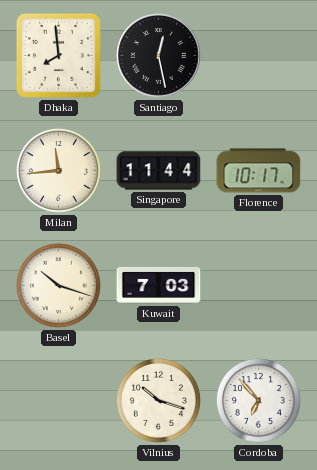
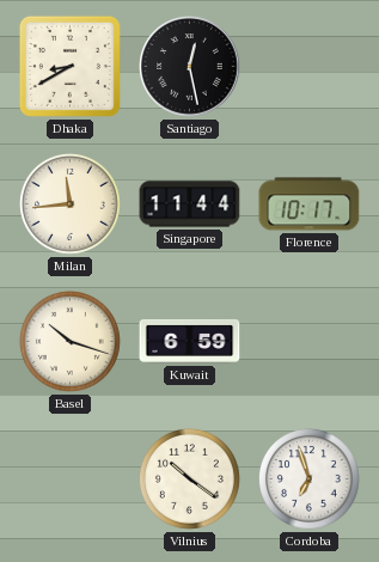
Dhaka: 7:59 -> 8:40 (69, 66)
Kuwait: 7:03 -> 6:59 (190, 341)
Vilnius: 10:18 -> 10:21 (189, 478)
Cordoba: 6:53 -> 6:57 (308, 478)
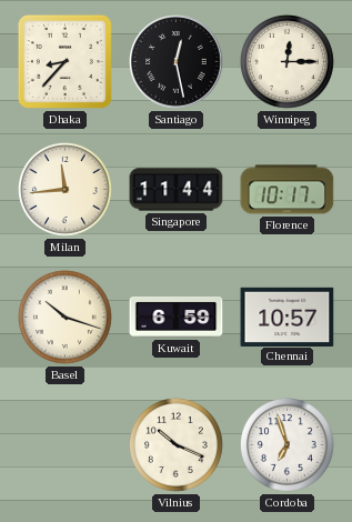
Dhaka: 8:40 -> 8:37 (64, 61)
Winnipeg: none -> 12:15 (286, 61)
Chennai: none -> 10:57 (288, 317)
Vilnius: 10:21 -> 10:19 (175, 444)
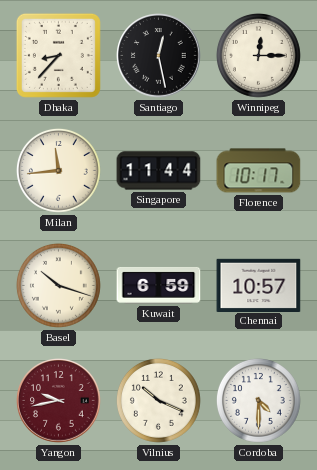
Yangon: none -> 9:43 (59, 401)
Cordoba: 6:57 -> 4:30 (258, 400)
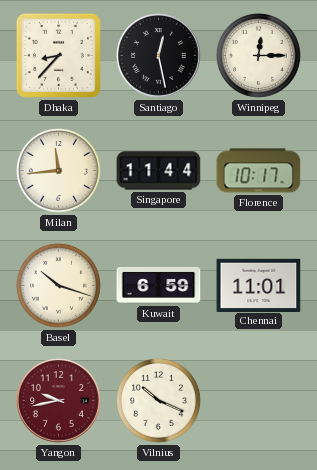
Chennai: 10:57 -> 11:01 (259, 285)
Cordoba: 4:30 -> none (258, 400)
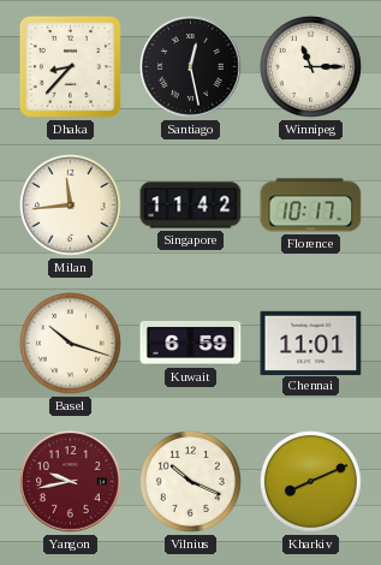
Winnipeg: 12:15 -> 11:15 (310, 66)
Singapore: 11:44 -> 11:42 (191, 206)
Kharkiv: none -> 8:11 (310, 481)
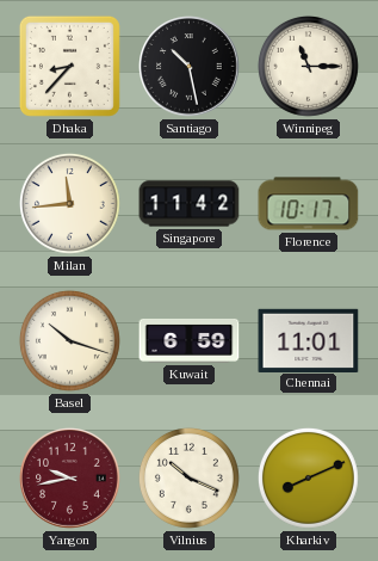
Santiago: 12:28 -> 10:28 (190, 67)
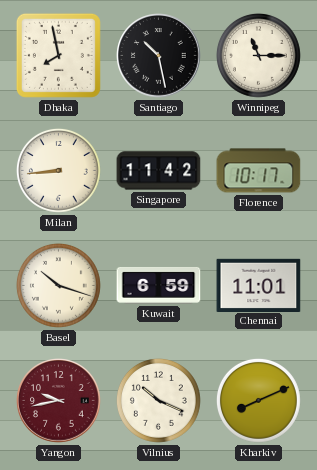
Dhaka: 8:37 -> 7:58 (58, 55)
Milan: 11:44 -> 8:44 (58, 170)
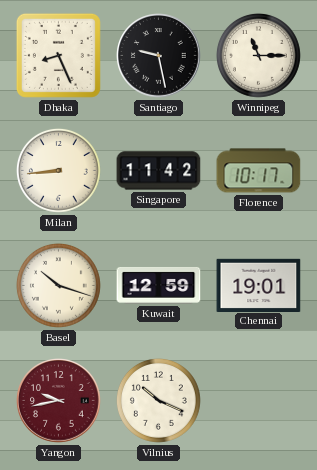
Dhaka: 7:58 -> 8:26 (58, 55)
Santiago: 10:28 -> 9:28 (159, 56)
Kuwait: 6:59 -> 12:59 (159, 285)
Chennai: 11:01 -> 19:01 (259, 285)
Kharkiv: 8:11 -> none (258, 400)
